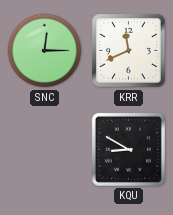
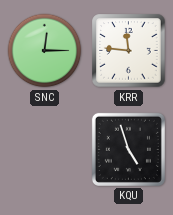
KRR: 11:41 -> 11:46 (129, 51)
KQU: 8:50 -> 4:57 (128, 149)
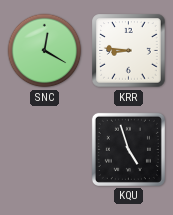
SNC: 12:15 -> 12:20 (45, 51)
KRR: 11:46 -> 8:46 (129, 51)
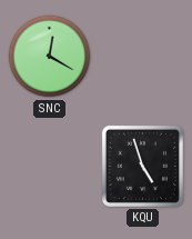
KRR: 8:46 -> none (129, 51)
